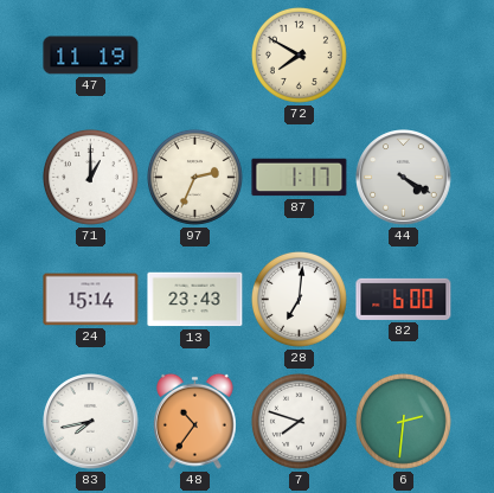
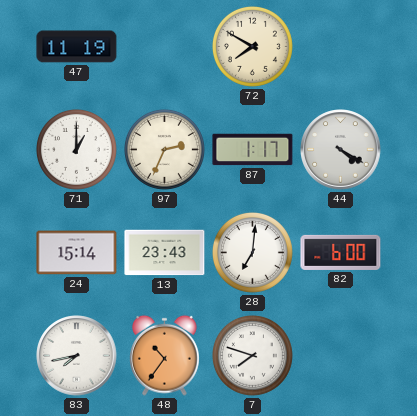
6: 2:31 -> none (403, 421)
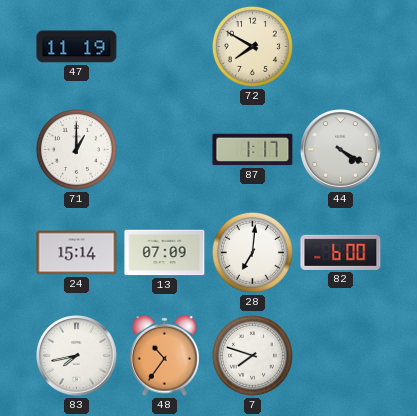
97: 2:34 -> none (164, 149)
13: 23:43 -> 07:09 (165, 253)
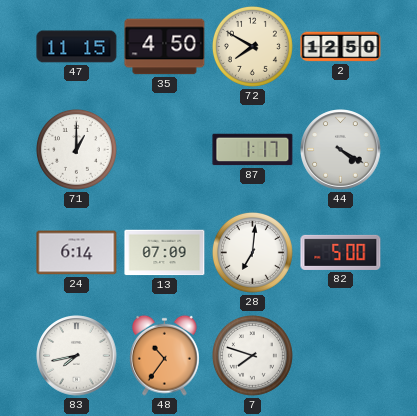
47: 11:19 -> 11:15 (77, 47)
35: none -> 4:50 (165, 47)
2: none -> 12:50 (341, 47)
24: 15:14 -> 6:14 (77, 253)
82: 6:00 -> 5:00 (341, 252)
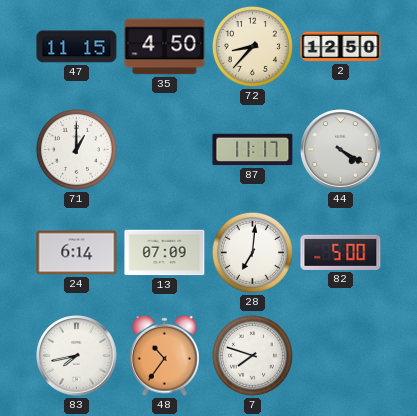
72: 7:50 -> 8:37 (252, 46)
87: 1:17 -> 11:17 (253, 150)
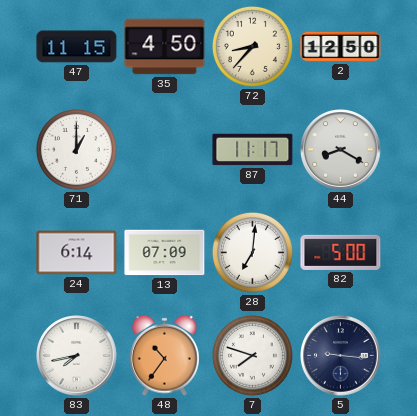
44: 4:20 -> 8:20 (341, 150)
5: none -> 9:16 (341, 356)
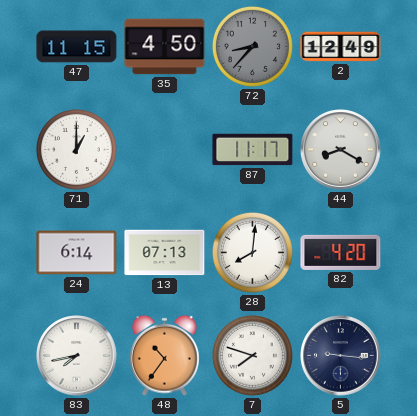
72 dial: cream -> grey (252, 46)
2: 12:50 -> 12:49 (341, 47)
13: 07:09 -> 07:13 (165, 253)
28: 7:01 -> 8:01 (252, 252)
82: 5:00 -> 4:20 (341, 252)
